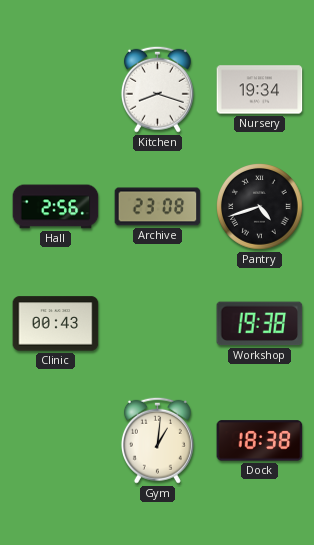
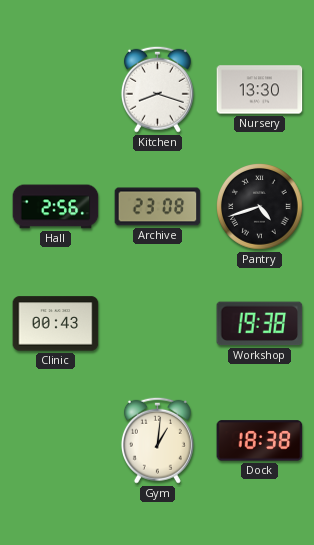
Nursery: 19:34 -> 13:30 (260, 90)
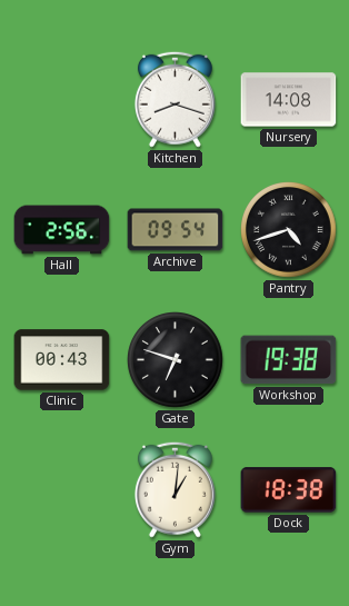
Nursery: 13:30 -> 14:08 (289, 100)
Archive: 23:08 -> 09:54 (176, 230)
Gate: none -> 6:48 (176, 360)
